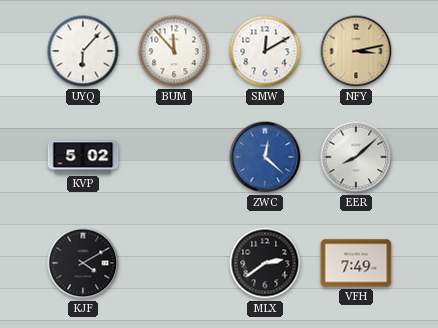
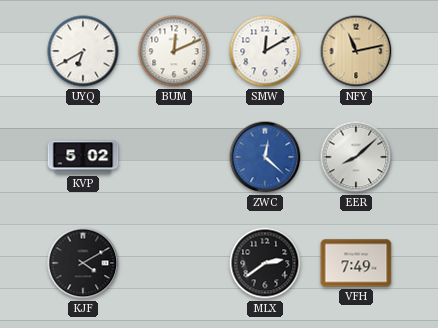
UYQ: 6:07 -> 6:40 (83, 51)
BUM: 11:53 -> 12:11 (174, 51)
NFY: 3:13 -> 11:13 (356, 51)
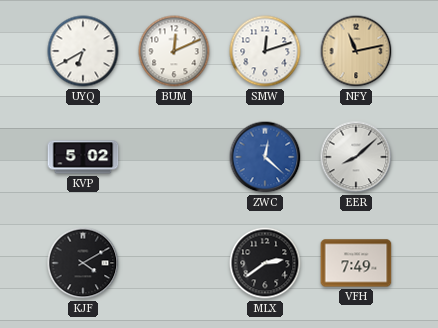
SMW: 12:10 -> 12:12 (265, 51)
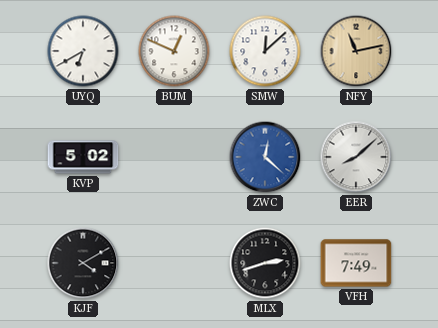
BUM: 12:11 -> 12:49 (174, 51)
SMW: 12:12 -> 12:08 (265, 51)
MLX: 2:39 -> 2:42 (265, 263)
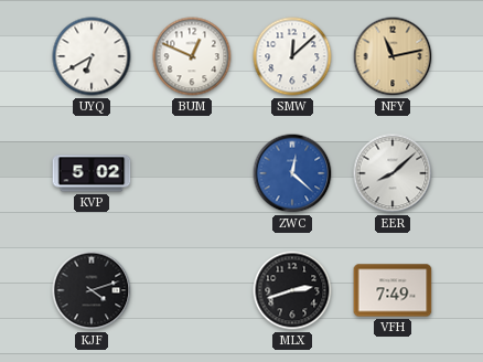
KJF: 4:10 -> 4:12 (92, 290)
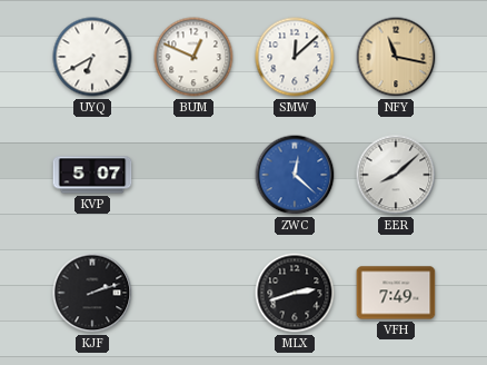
NFY: 11:13 -> 11:17 (396, 57)
KVP: 5:02 -> 5:07 (92, 175)
KJF: 4:12 -> 2:12 (92, 293)
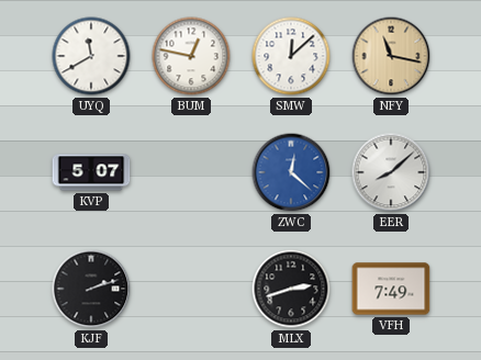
UYQ: 6:40 -> 11:40 (91, 56)
BUM: 12:49 -> 12:47 (191, 56)
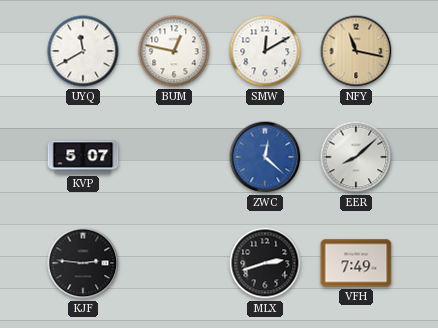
SMW: 12:08 -> 12:10 (265, 51)
KJF: 2:12 -> 2:46 (83, 263)
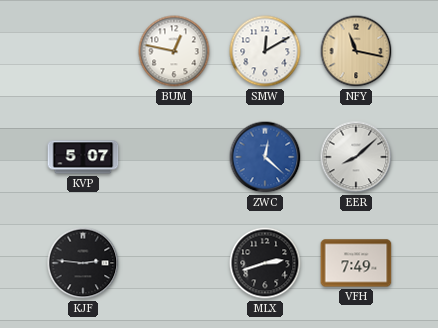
UYQ: 11:40 -> none (83, 51)
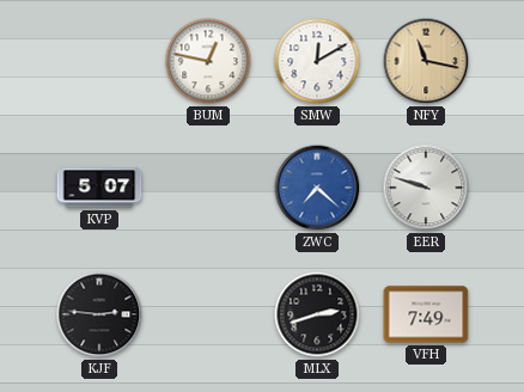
ZWC: 12:22 -> 7:22 (317, 188)
EER: 8:08 -> 9:48 (426, 188)
